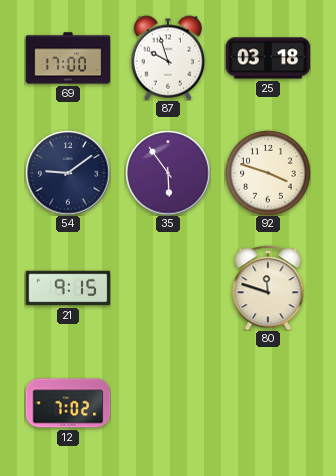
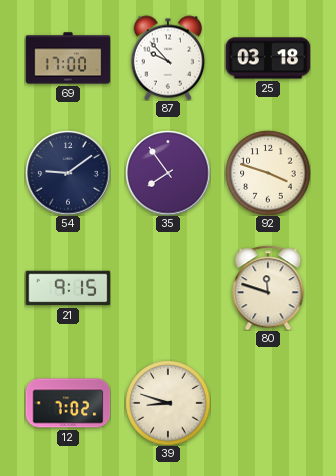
87: 9:57 -> 9:53 (168, 58)
35: 5:54 -> 7:54 (168, 173)
39: none -> 8:48 (168, 403)
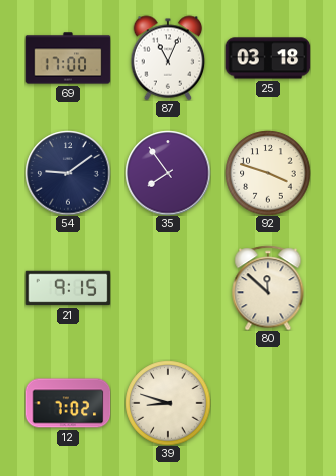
87: 9:53 -> 11:04 (168, 58)
80: 11:48 -> 11:52 (268, 288)
